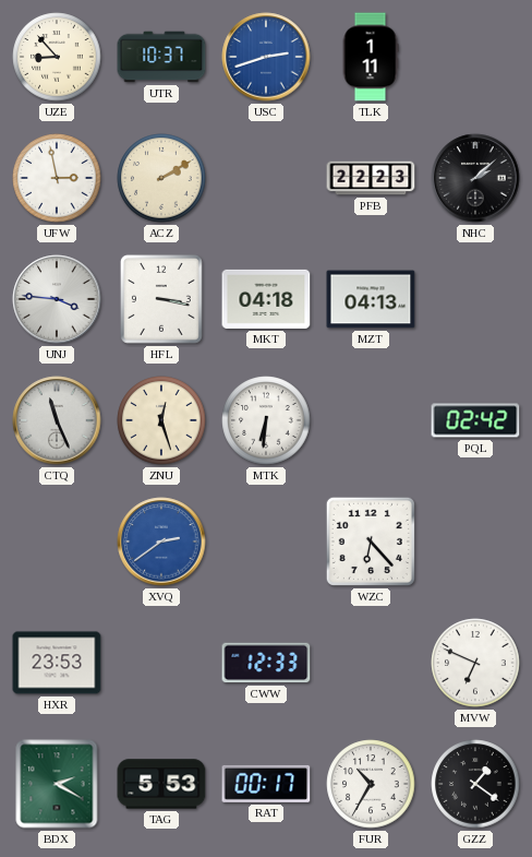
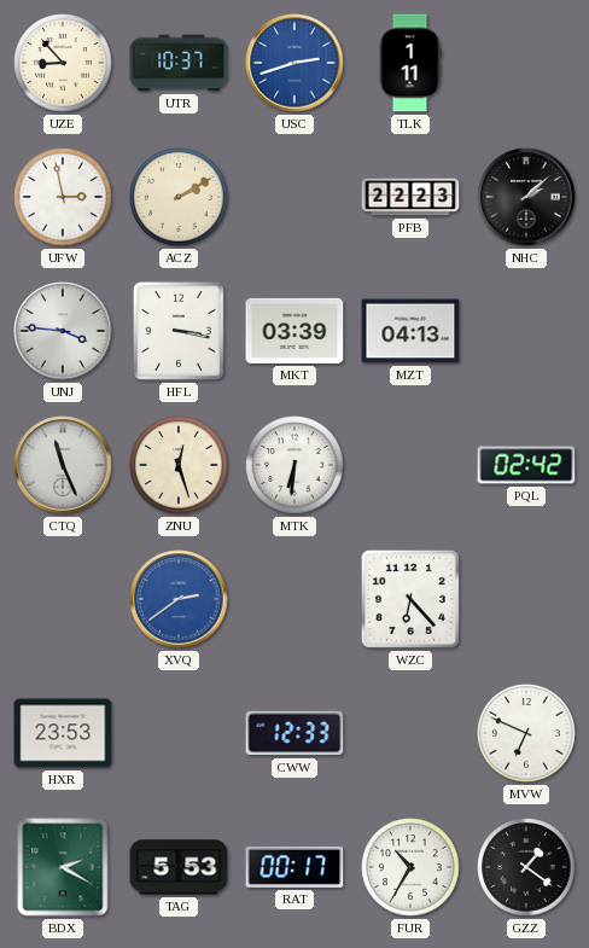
MKT: 04:18 -> 03:39 (294, 331)
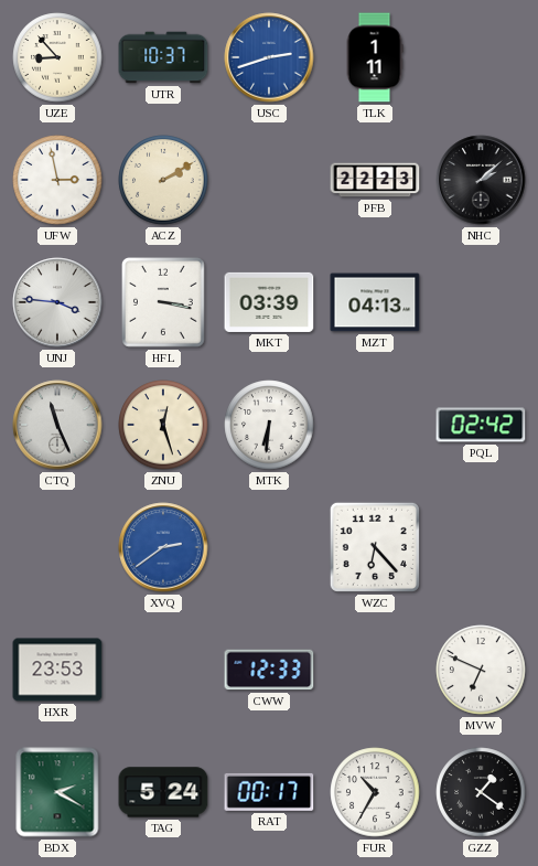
TAG: 5:53 -> 5:24 (163, 792)
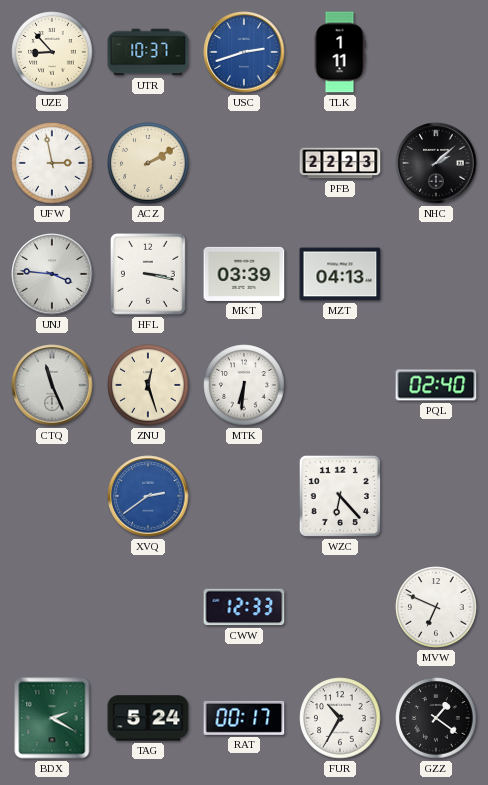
PQL: 02:42 -> 02:40 (436, 385)
HXR: 23:53 -> none (57, 670)
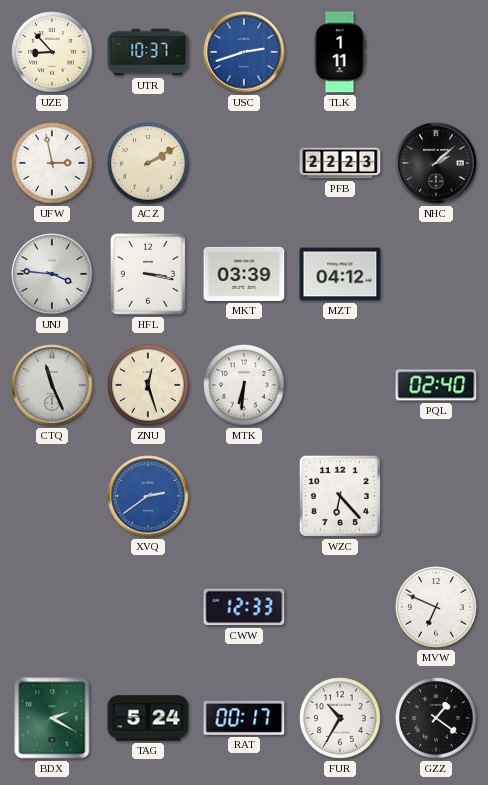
MZT: 04:13 -> 04:12 (340, 274)
